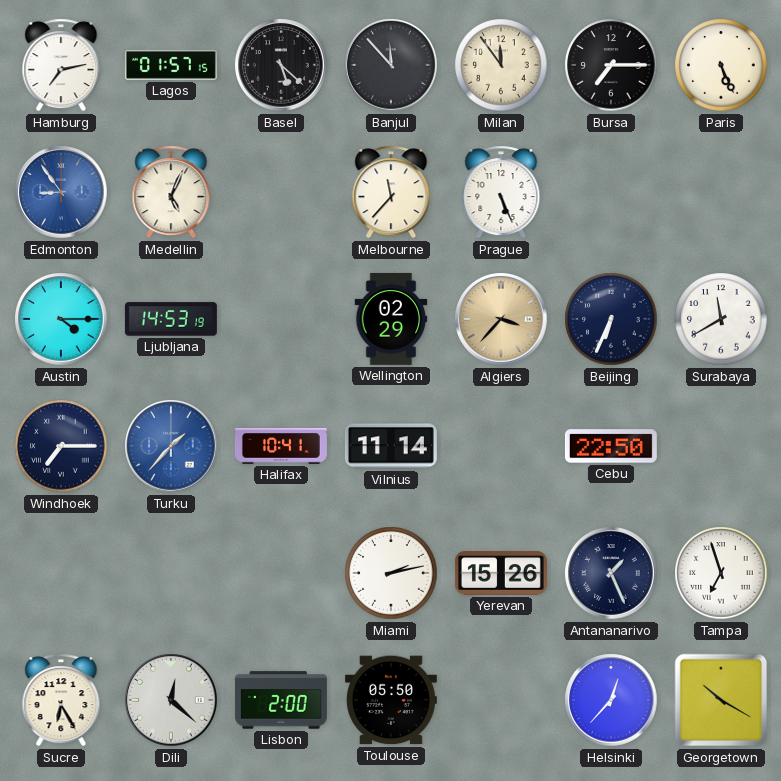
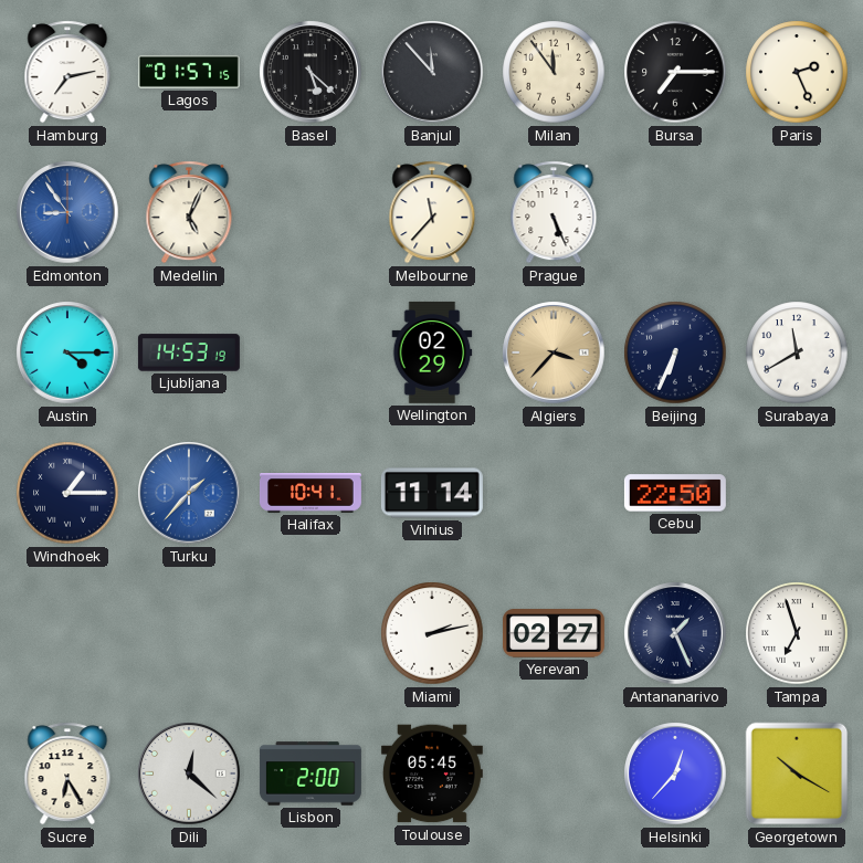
Paris: 5:26 -> 2:26 (797, 72)
Windhoek: 7:15 -> 1:15 (67, 493)
Yerevan: 15:26 -> 02:27 (554, 633)
Toulouse: 05:50 -> 05:45 (432, 773)
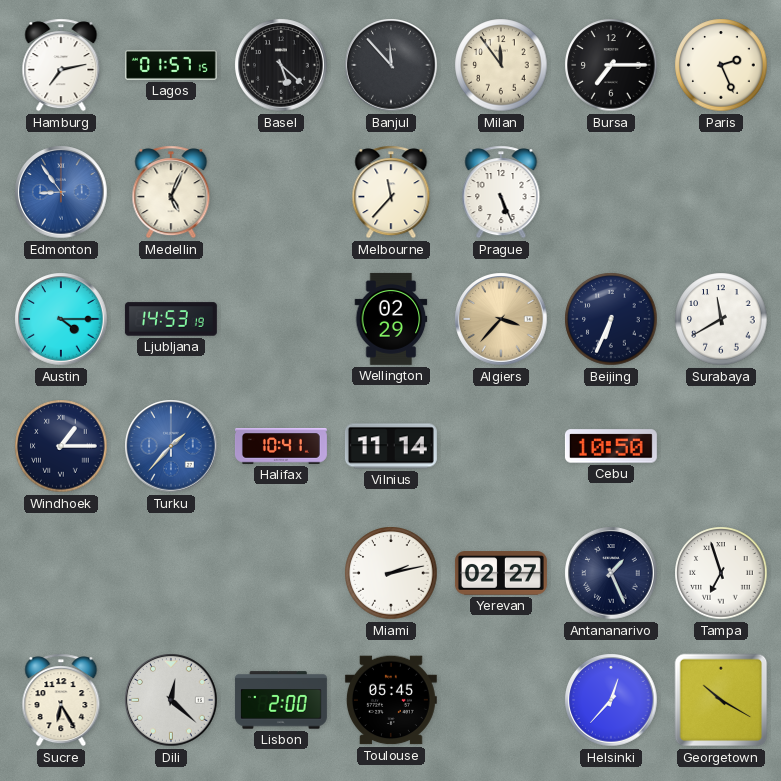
Cebu: 22:50 -> 10:50 (611, 446)
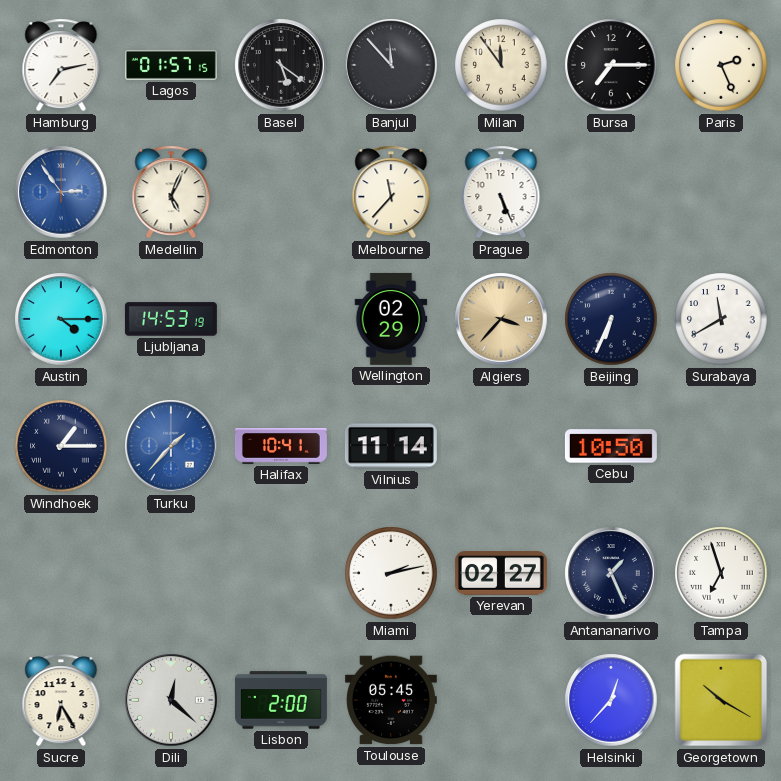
Basel: 5:22 -> 5:21 (281, 65)
Edmonton: 8:54 -> 2:54 (61, 192)
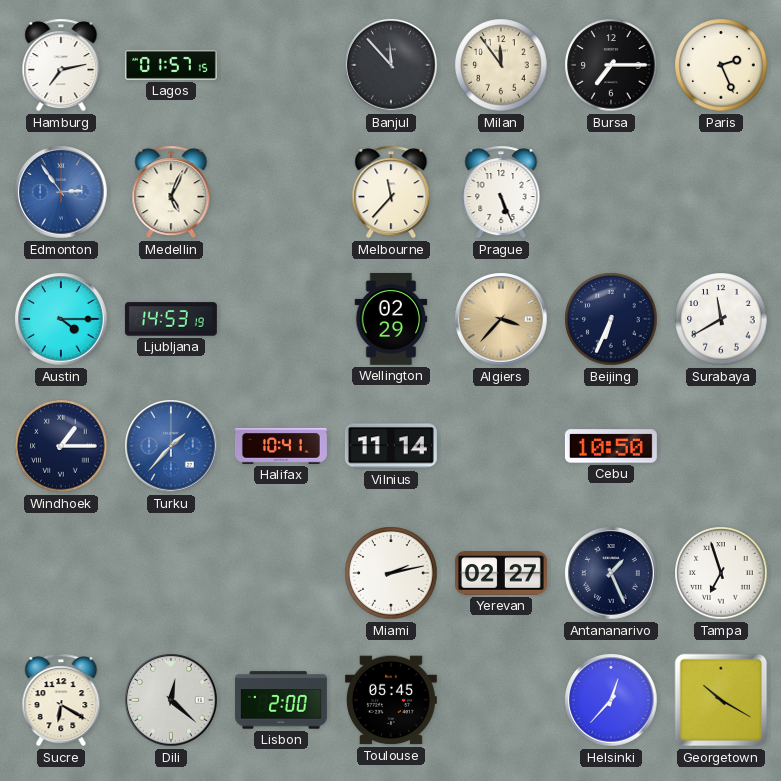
Basel: 5:21 -> none (281, 65)
Sucre: 6:25 -> 6:20 (61, 700)
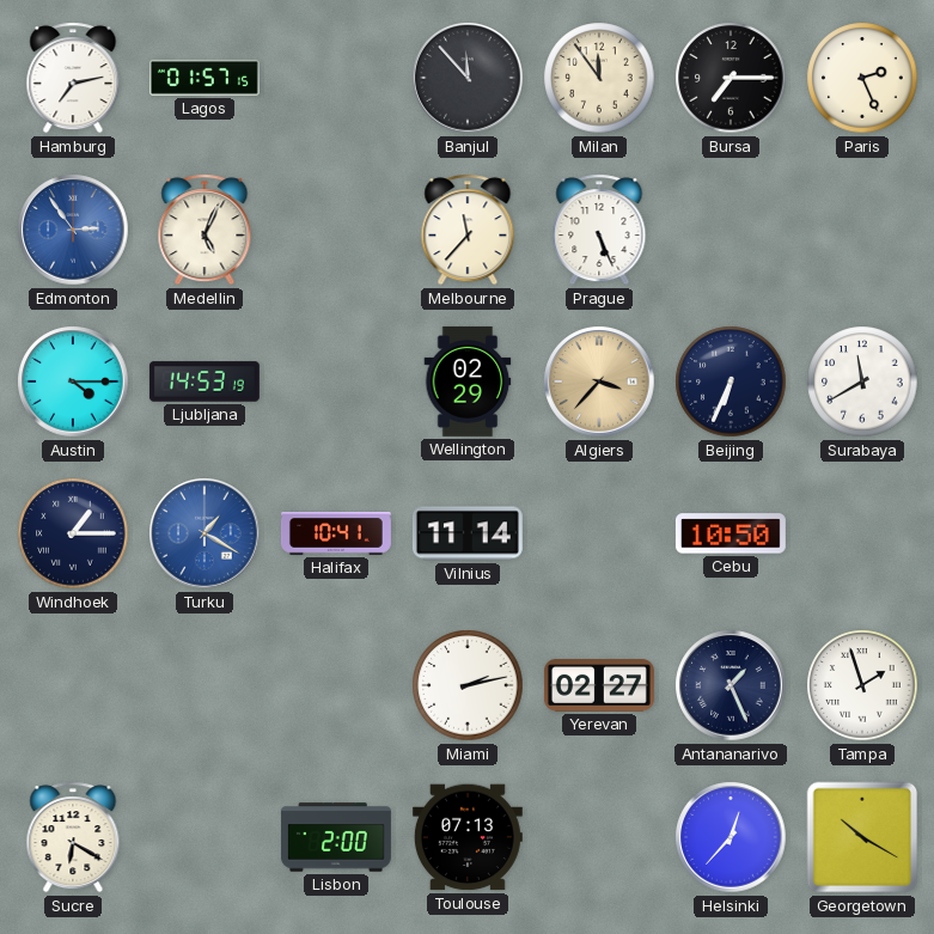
Turku: 1:37 -> 1:20 (204, 533)
Tampa: 6:57 -> 1:57 (862, 685)
Dili: 12:22 -> none (171, 700)
Toulouse: 05:45 -> 07:13 (468, 837)
